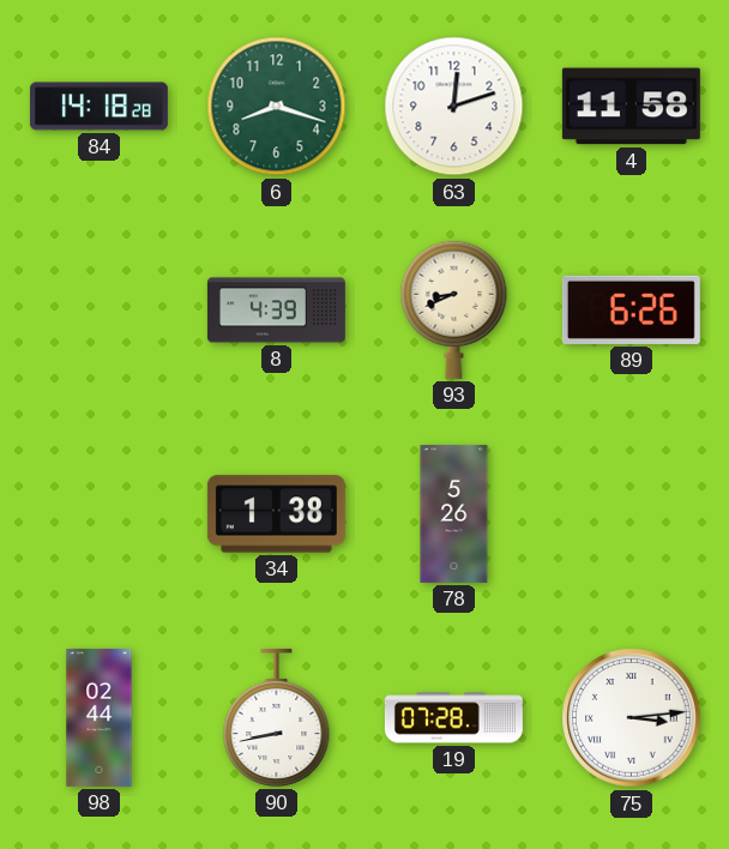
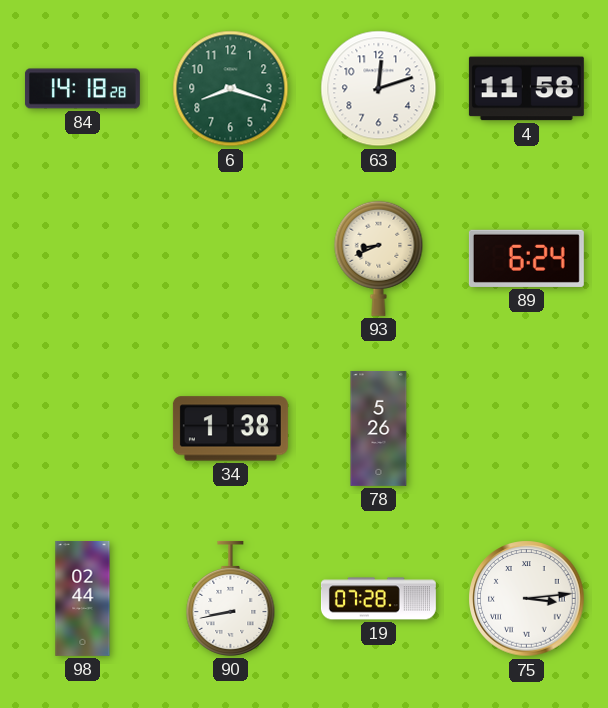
8: 4:39 -> none (276, 311)
89: 6:26 -> 6:24 (526, 258)
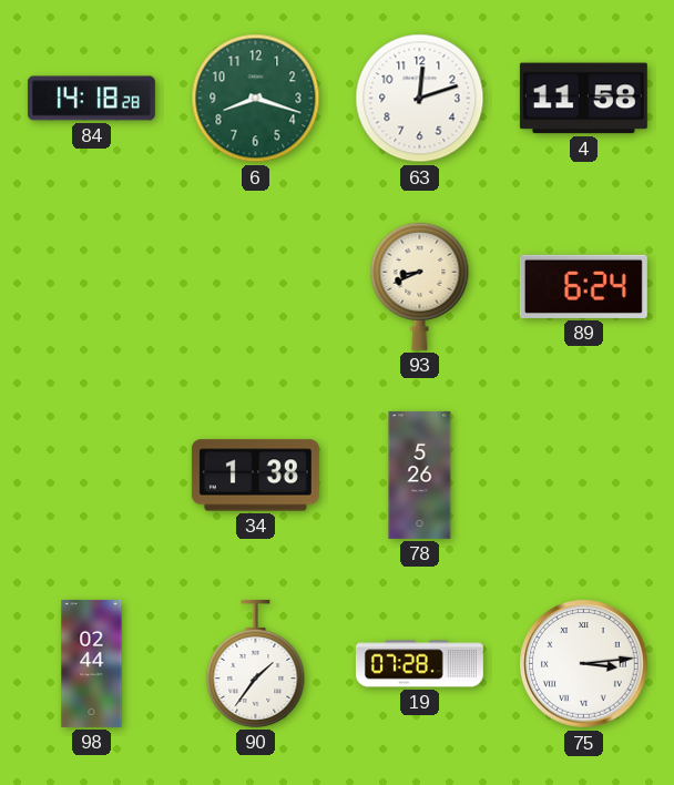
90: 8:43 -> 1:36 (256, 663)
